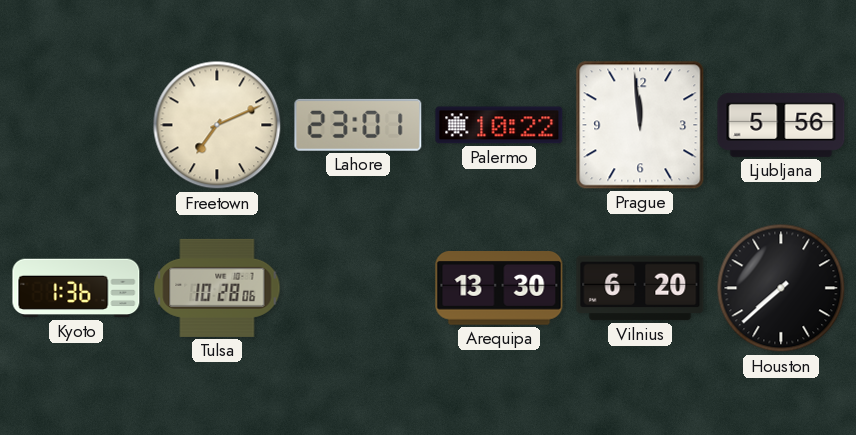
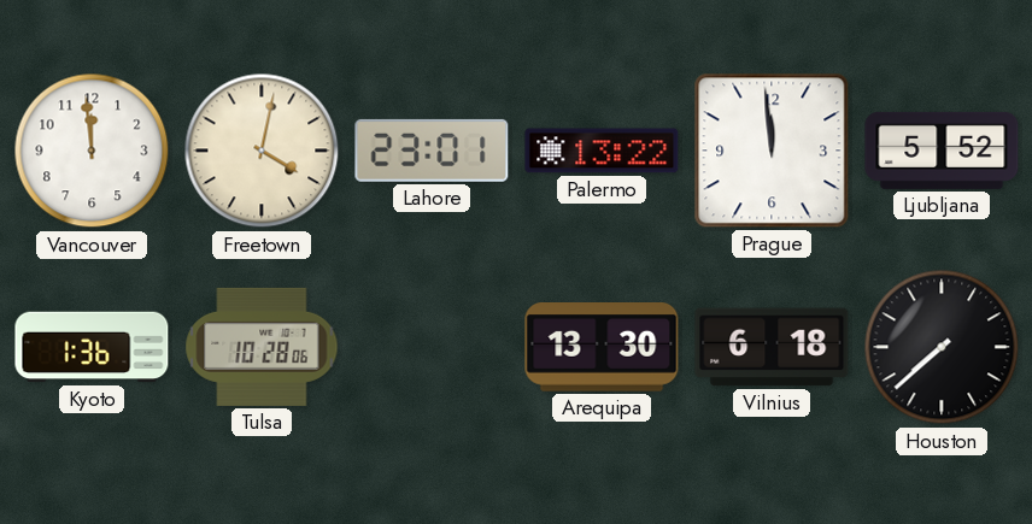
Vancouver: none -> 11:59 (92, 151)
Freetown: 7:11 -> 4:02 (262, 151)
Palermo: 10:22 -> 13:22 (602, 151)
Ljubljana: 5:56 -> 5:52 (942, 151)
Vilnius: 6:20 -> 6:18 (772, 347)
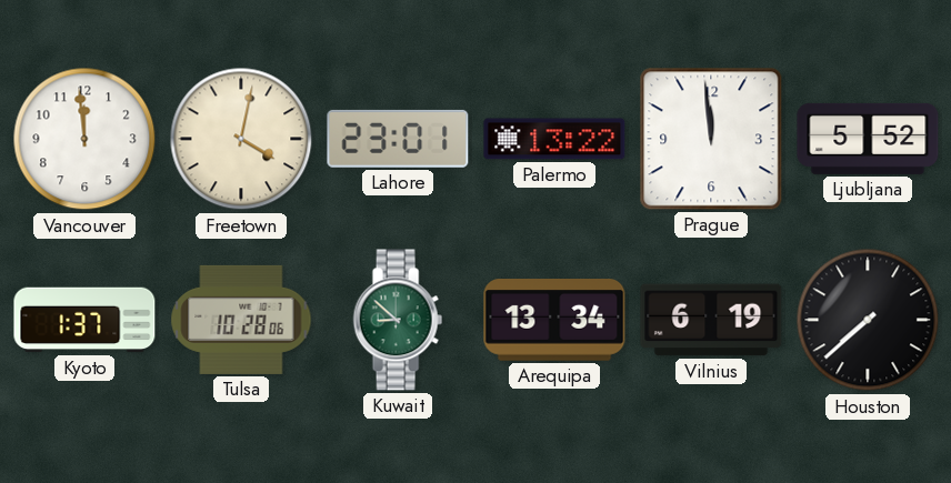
Kyoto: 1:36 -> 1:37 (84, 320)
Kuwait: none -> 8:52 (398, 320)
Arequipa: 13:30 -> 13:34 (554, 321)
Vilnius: 6:18 -> 6:19 (711, 320)
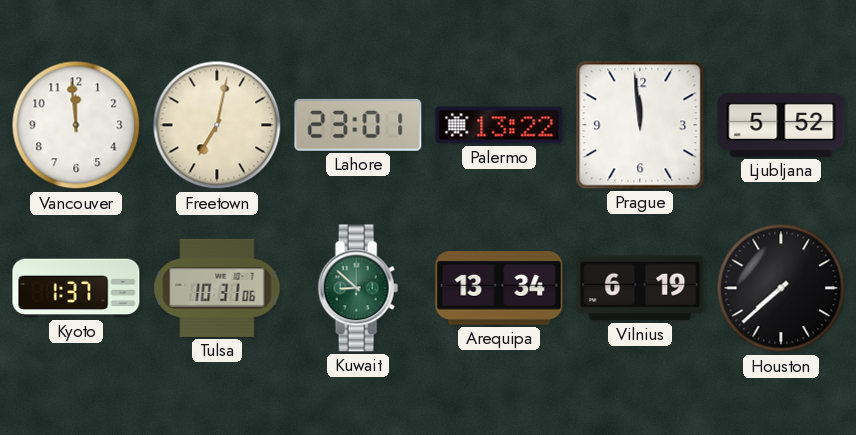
Freetown: 4:02 -> 7:02 (217, 125)
Tulsa: 10:28 -> 10:31 (217, 288)
